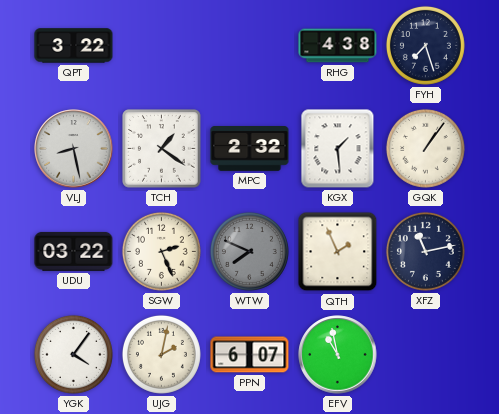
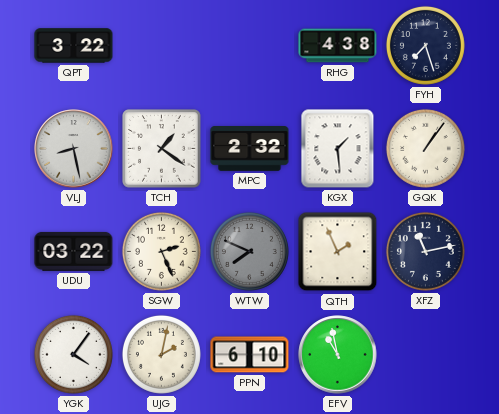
PPN: 6:07 -> 6:10 (250, 355)
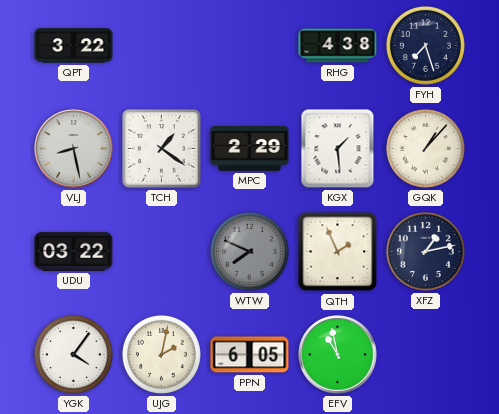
MPC: 2:32 -> 2:29 (250, 149)
GQK: 1:06 -> 1:07 (425, 148)
SGW: 2:26 -> none (161, 251)
XFZ: 11:13 -> 1:13 (425, 251)
PPN: 6:10 -> 6:05 (250, 355)
